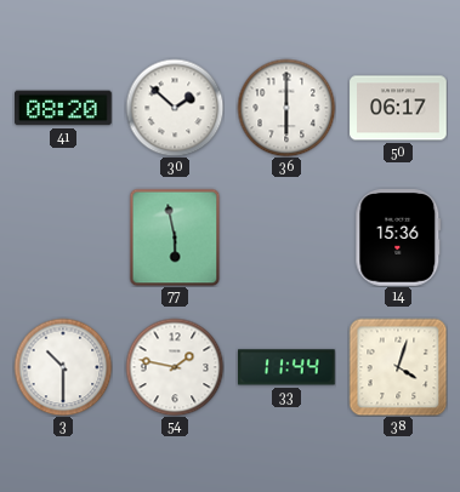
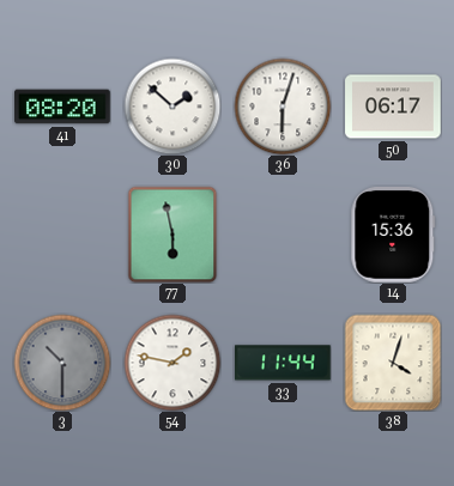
36: 6:00 -> 6:03 (283, 107)
3 dial: white -> grey (62, 363)
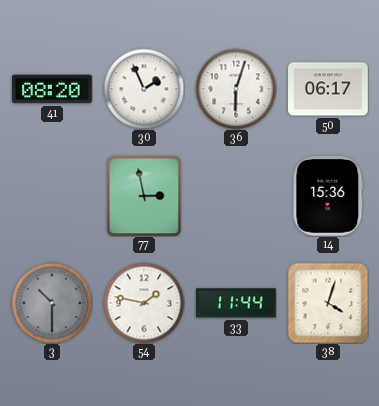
30: 1:52 -> 1:56 (144, 89)
77: 5:58 -> 2:58 (144, 196)
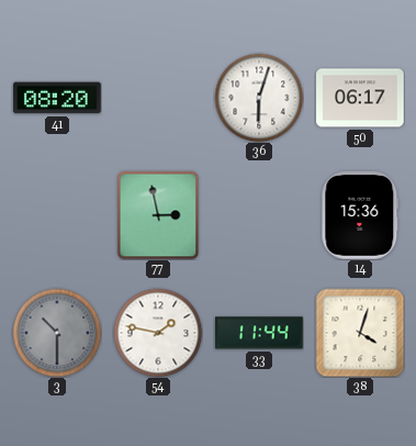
30: 1:56 -> none (144, 89)
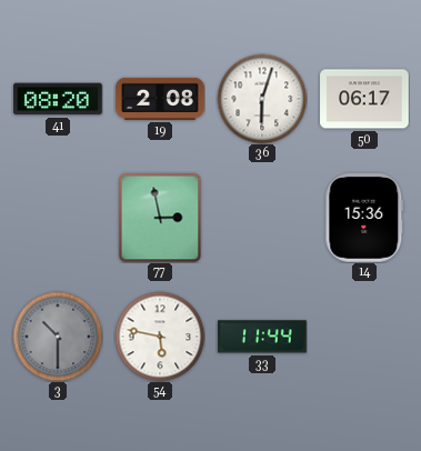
19: none -> 2:08 (160, 99)
54: 1:47 -> 5:47 (160, 337)
38: 4:03 -> none (360, 333)
